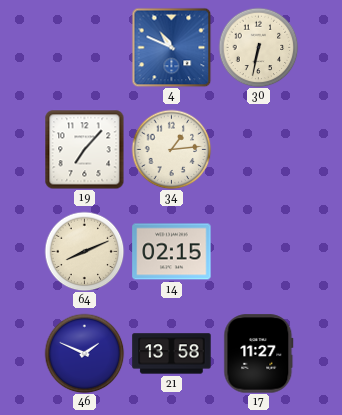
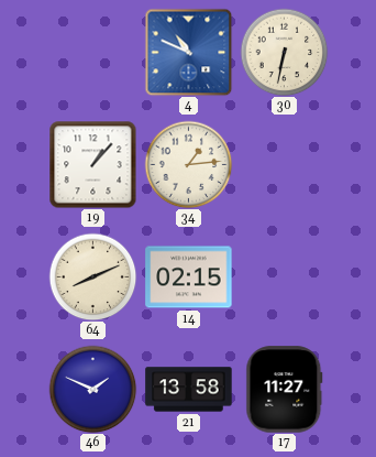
19: 7:07 -> 1:07 (92, 164)
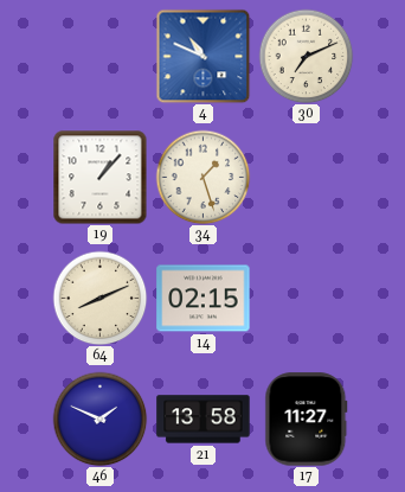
30: 6:32 -> 7:11 (306, 56)
34: 1:14 -> 1:27 (202, 177)
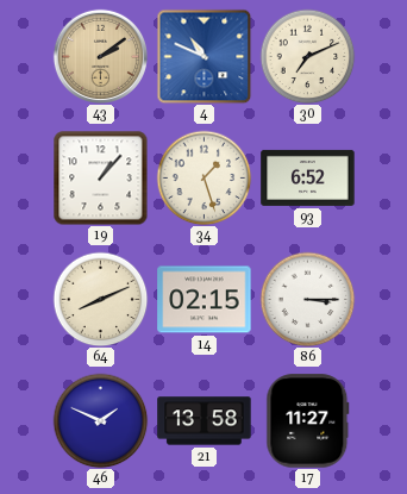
43: none -> 2:09 (100, 56)
93: none -> 6:52 (308, 177)
86: none -> 3:15 (307, 299)
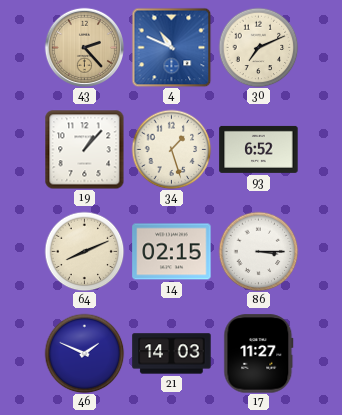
43: 2:09 -> 2:23 (84, 47)
21: 13:58 -> 14:03 (172, 354)
